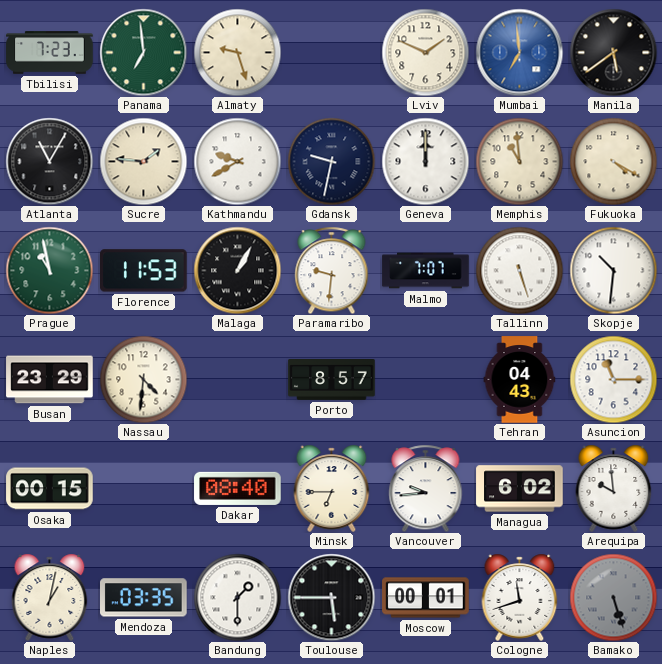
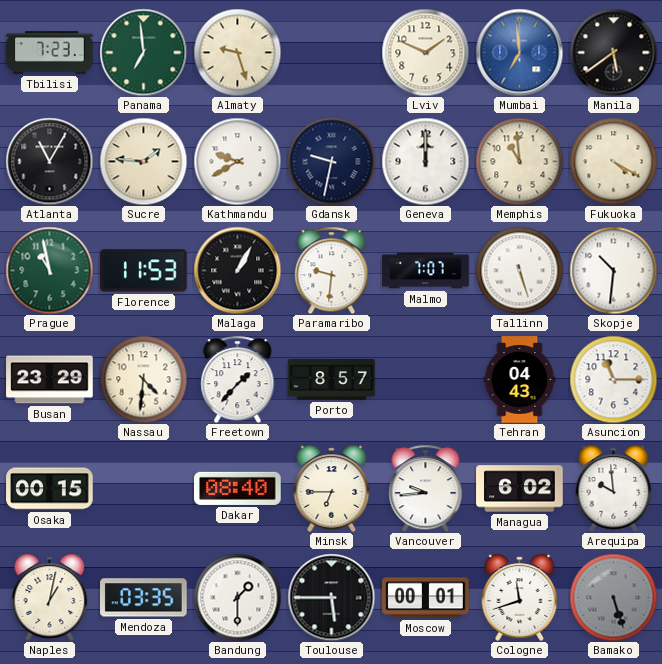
Freetown: none -> 1:37 (238, 379)
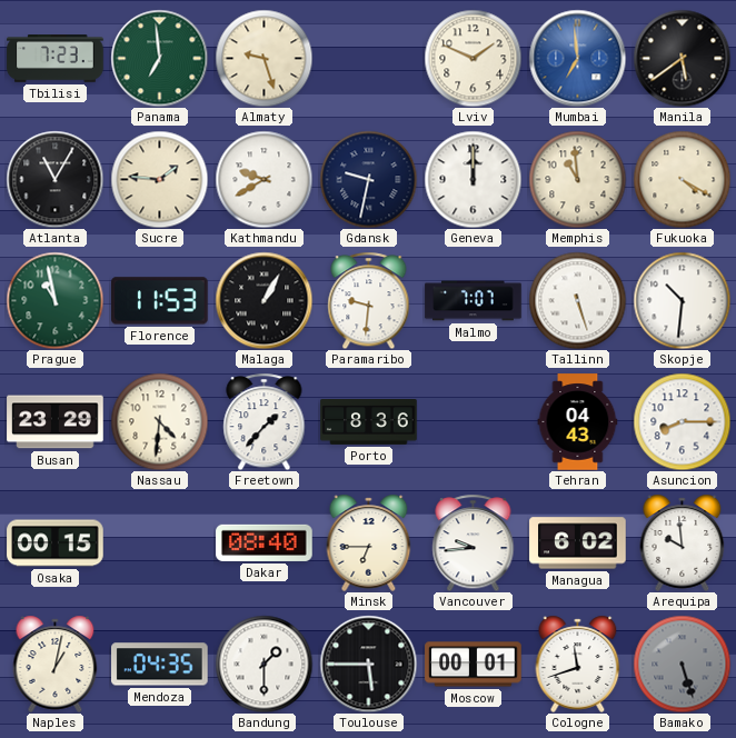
Porto: 8:57 -> 8:36 (369, 422)
Asuncion: 11:15 -> 8:15 (682, 421)
Mendoza: 03:35 -> 04:35 (160, 665)
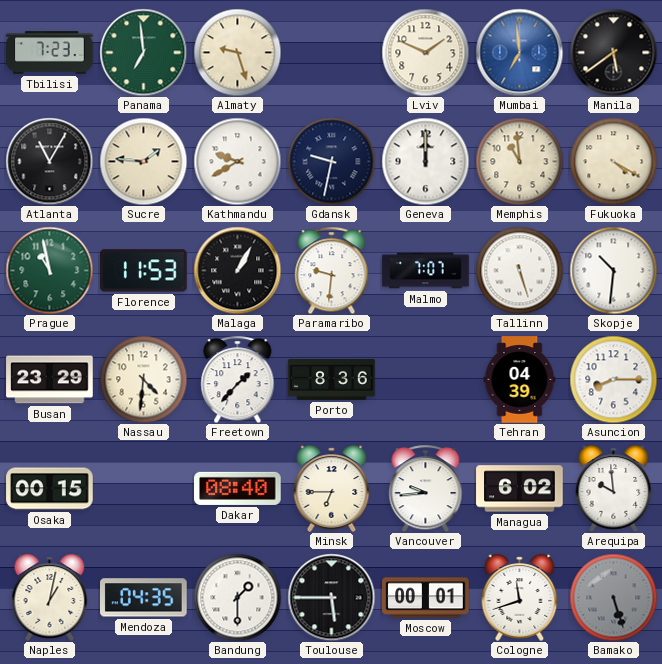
Tehran: 04:43 -> 04:39 (520, 380)
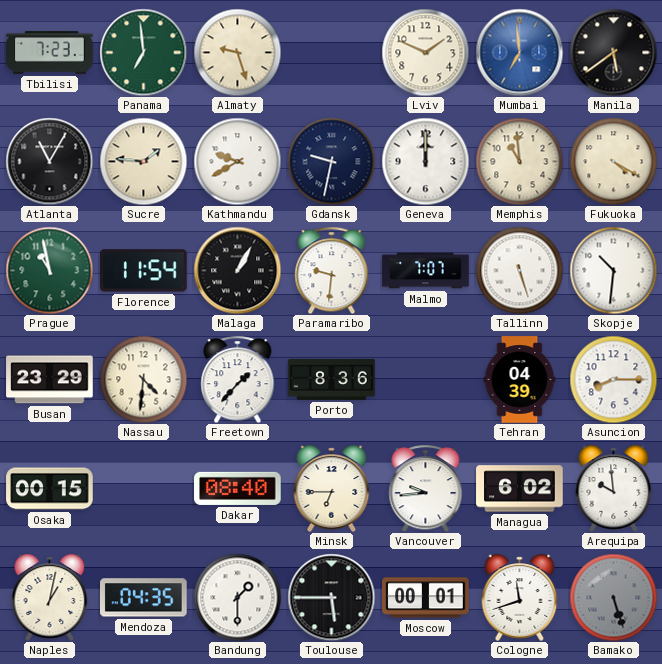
Florence: 11:53 -> 11:54 (144, 271)
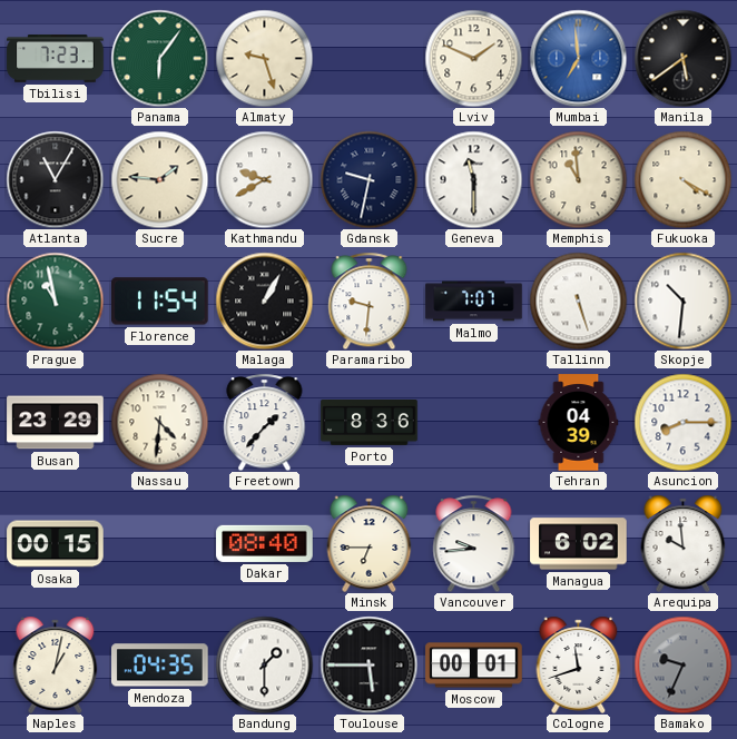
Panama: 6:59 -> 6:06 (159, 58)
Geneva: 12:00 -> 11:30 (473, 179)
Bamako: 5:27 -> 9:34 (682, 664)
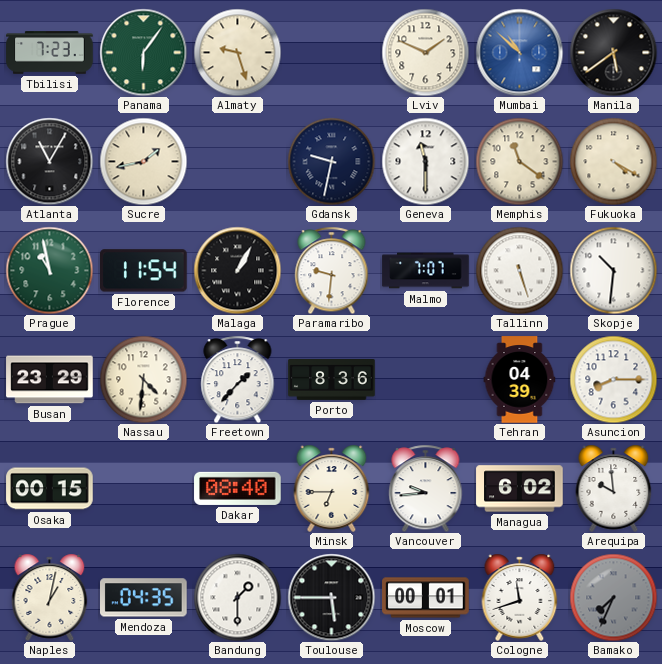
Mumbai: 6:59 -> 10:52 (519, 52)
Sucre: 1:46 -> 1:43 (143, 161)
Kathmandu: 9:40 -> none (264, 179)
Memphis: 10:59 -> 11:21 (519, 161)
Bamako: 9:34 -> 7:34 (613, 597)
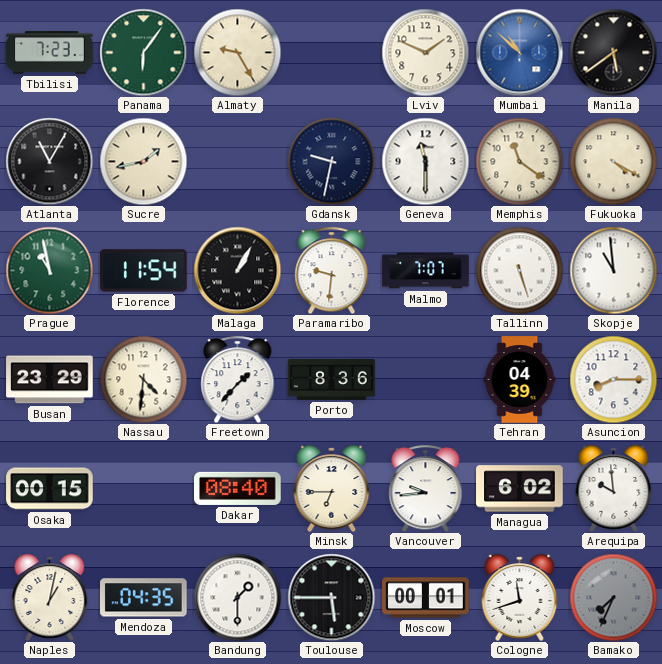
Almaty: 9:27 -> 9:25 (237, 52)
Skopje: 10:31 -> 10:59 (613, 270)
